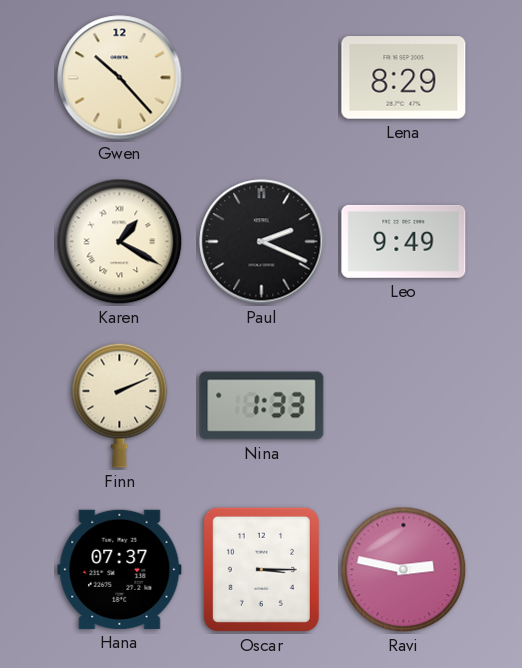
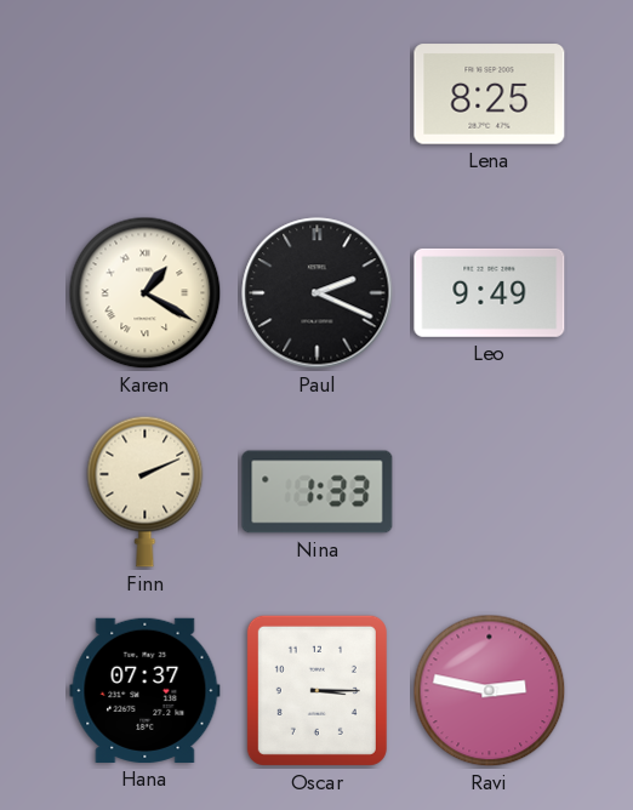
Gwen: 10:23 -> none (120, 78)
Lena: 8:29 -> 8:25 (490, 95)
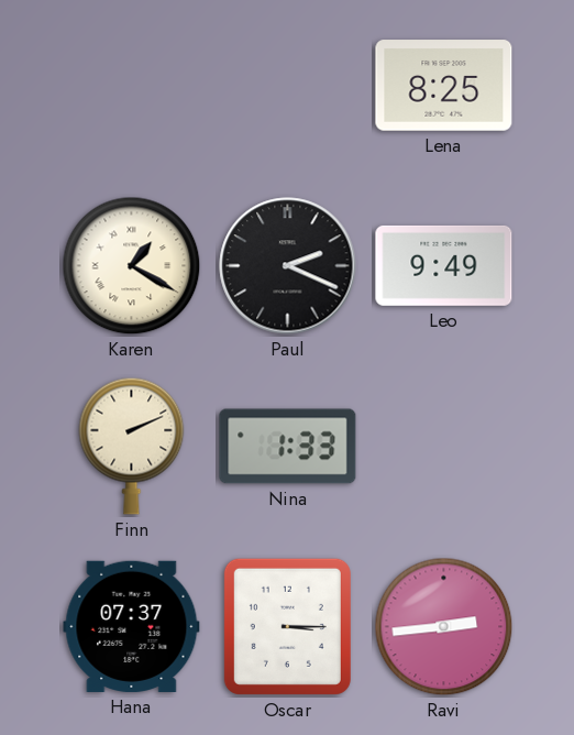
Ravi: 2:47 -> 2:44 (444, 627)
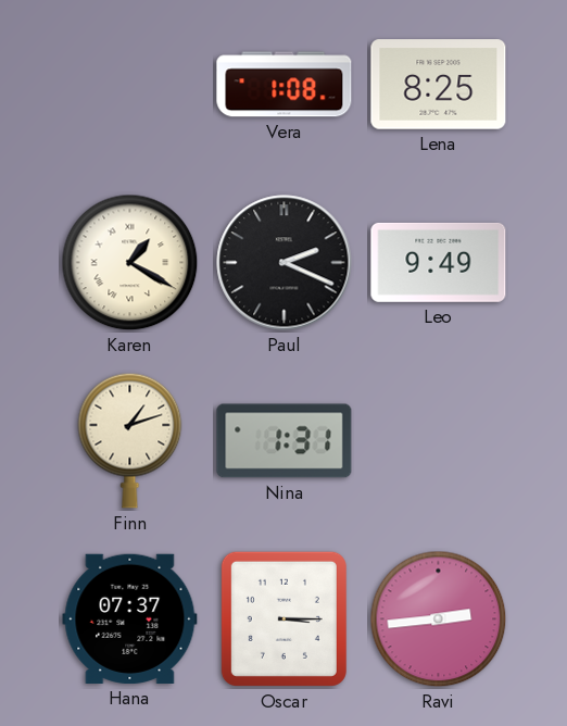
Vera: none -> 1:08 (285, 85)
Finn: 2:11 -> 1:12 (130, 440)
Nina: 1:33 -> 1:31 (285, 441)
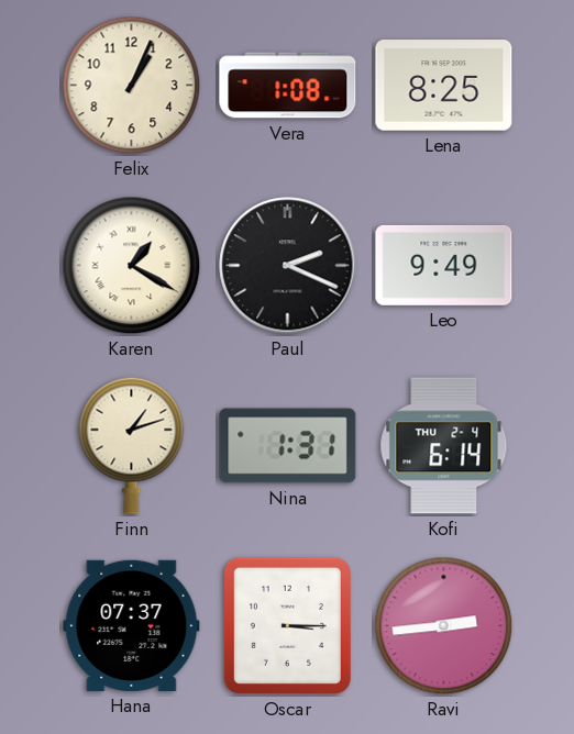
Felix: none -> 1:04 (132, 86)
Kofi: none -> 6:14 (444, 446)
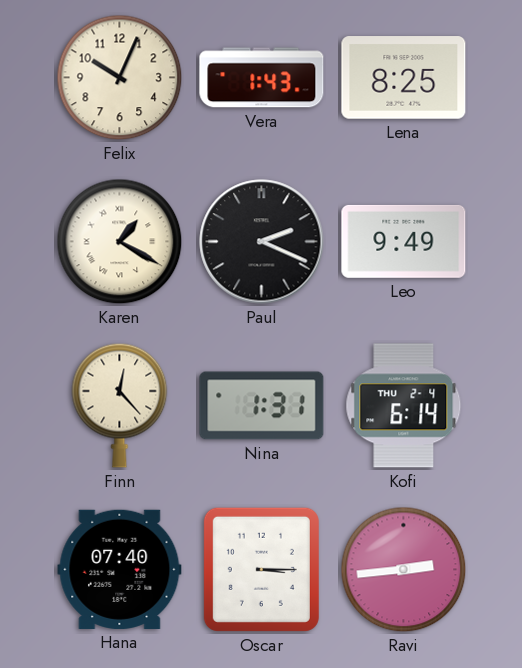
Felix: 1:04 -> 10:04 (120, 78)
Vera: 1:08 -> 1:43 (262, 78)
Finn: 1:12 -> 12:23 (120, 405)
Hana: 07:37 -> 07:40 (120, 569)
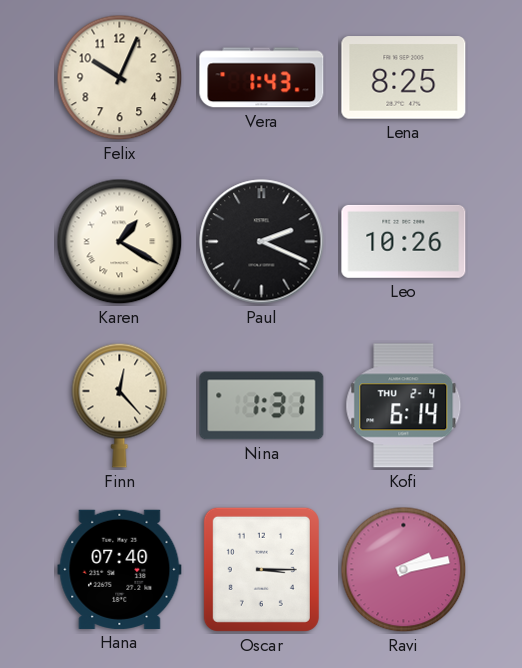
Leo: 9:49 -> 10:26 (404, 241)
Ravi: 2:44 -> 2:13 (404, 570)
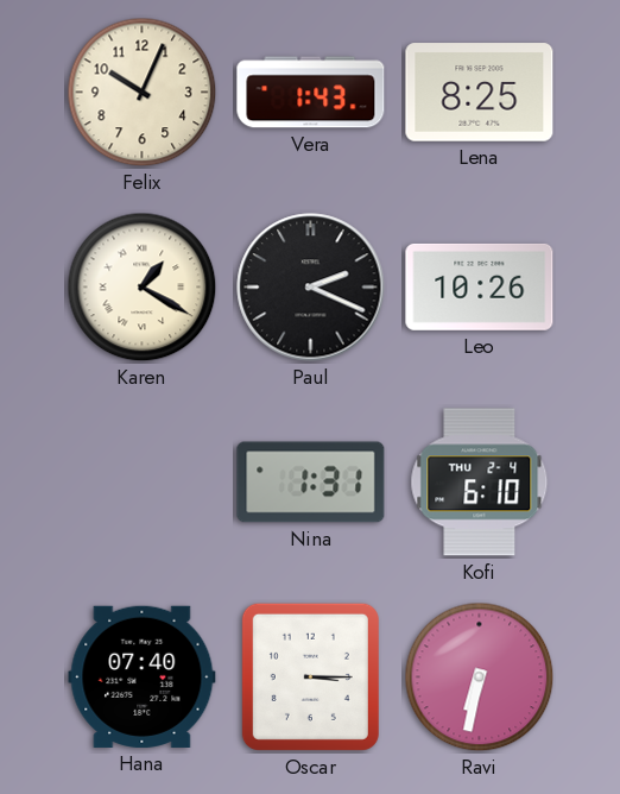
Finn: 12:23 -> none (120, 405)
Kofi: 6:14 -> 6:10 (480, 483)
Ravi: 2:13 -> 6:32 (480, 678)
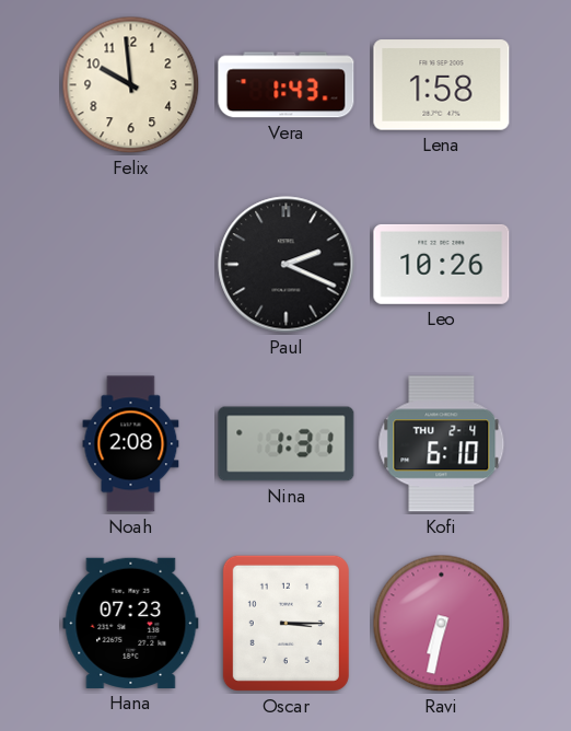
Felix: 10:04 -> 9:59 (131, 85)
Lena: 8:25 -> 1:58 (442, 85)
Karen: 1:20 -> none (143, 288)
Noah: none -> 2:08 (131, 444)
Hana: 07:40 -> 07:23 (131, 623)
